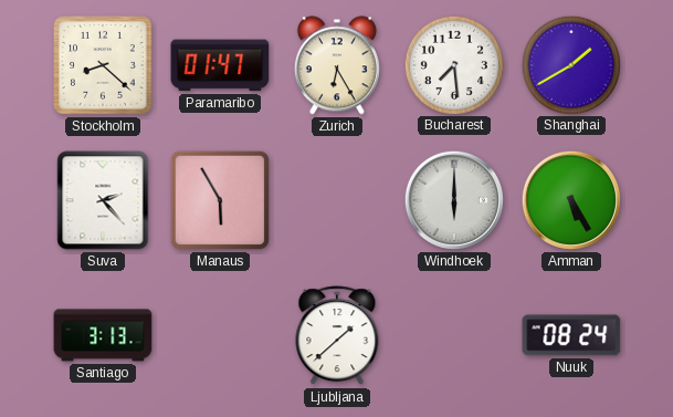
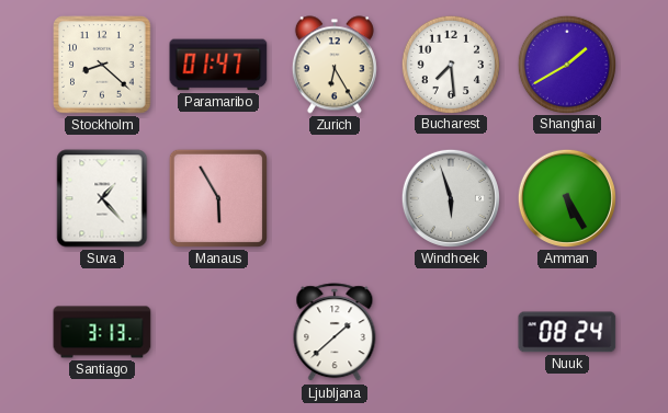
Suva: 2:23 -> 1:23 (102, 198)
Windhoek: 6:00 -> 5:57 (451, 198)
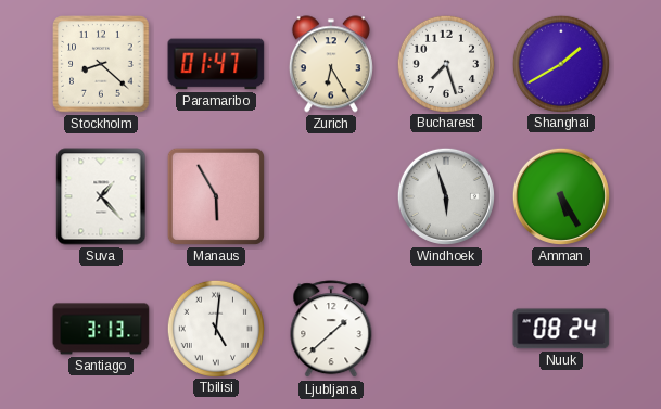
Bucharest: 7:29 -> 7:27 (445, 63)
Tbilisi: none -> 5:01 (215, 328)
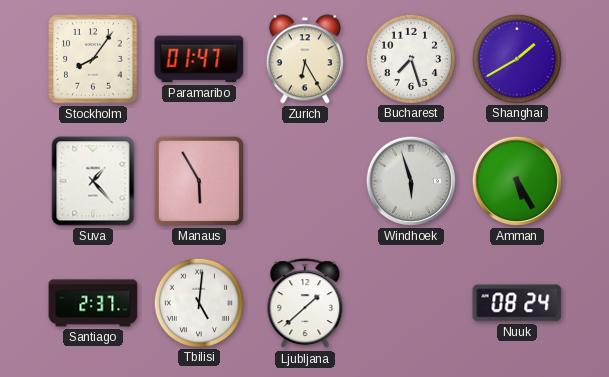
Stockholm: 8:22 -> 8:06 (93, 59)
Santiago: 3:13 -> 2:37 (93, 303)
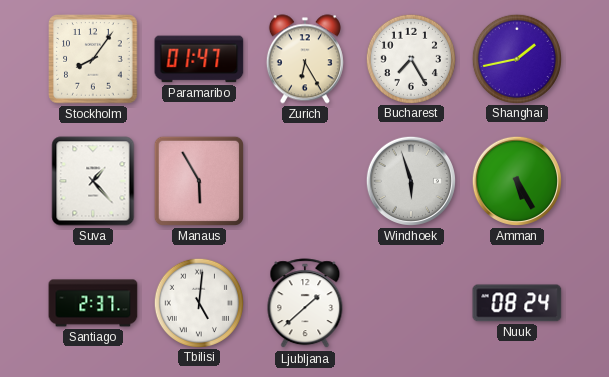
Bucharest: 7:27 -> 7:25 (410, 58)
Shanghai: 1:40 -> 1:43 (516, 58)
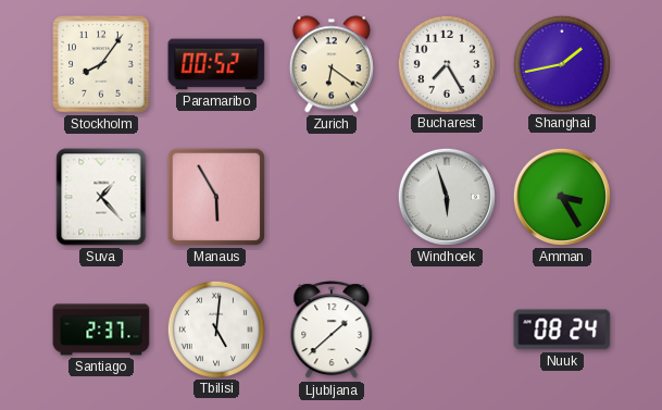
Paramaribo: 01:47 -> 00:52 (216, 64)
Zurich: 6:25 -> 6:21 (332, 64)
Amman: 5:25 -> 3:25 (562, 197)
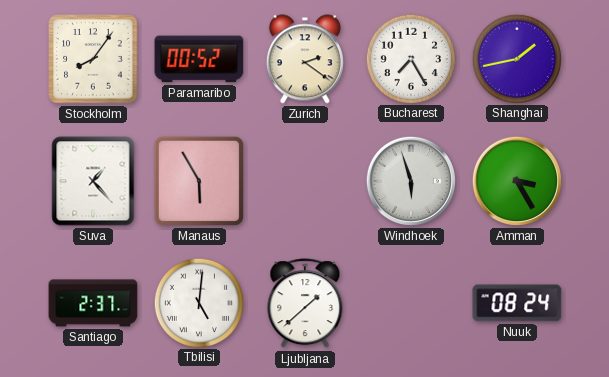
Zurich: 6:21 -> 2:21 (305, 59)
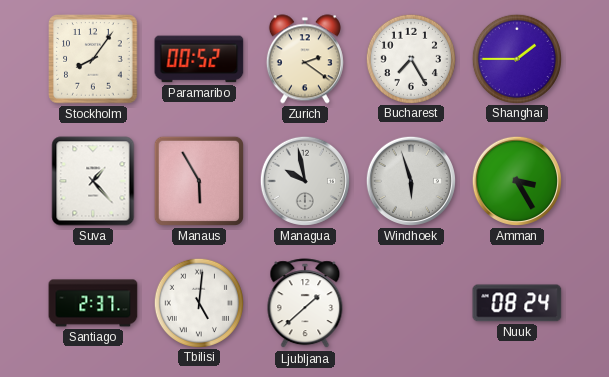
Shanghai: 1:43 -> 1:45 (516, 58)
Managua: none -> 9:58 (305, 181)
